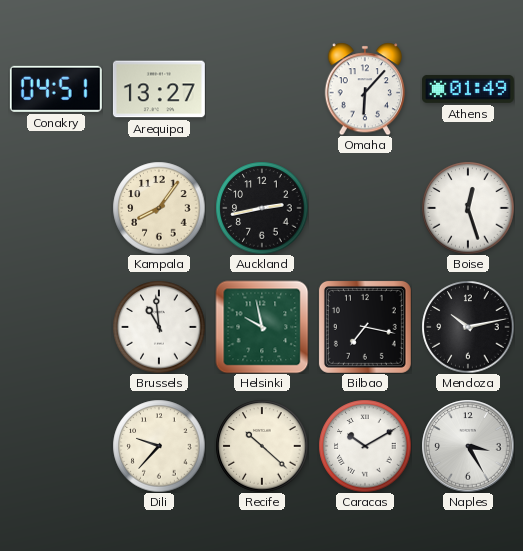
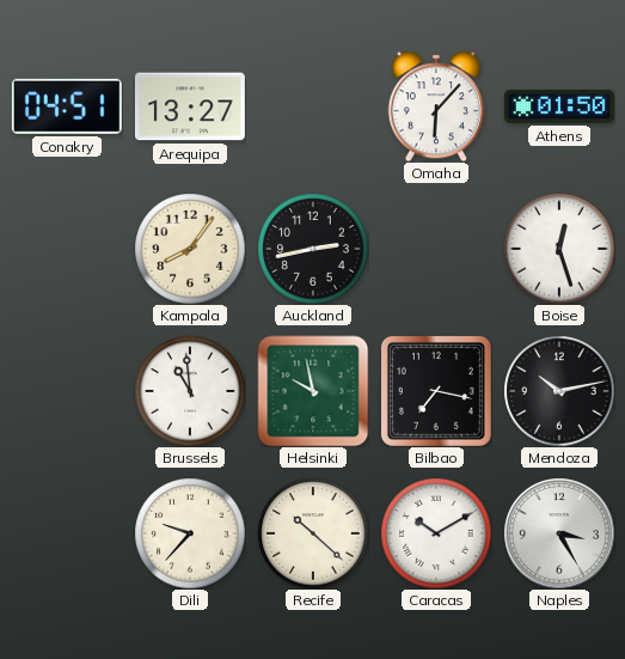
Athens: 01:49 -> 01:50 (559, 106)
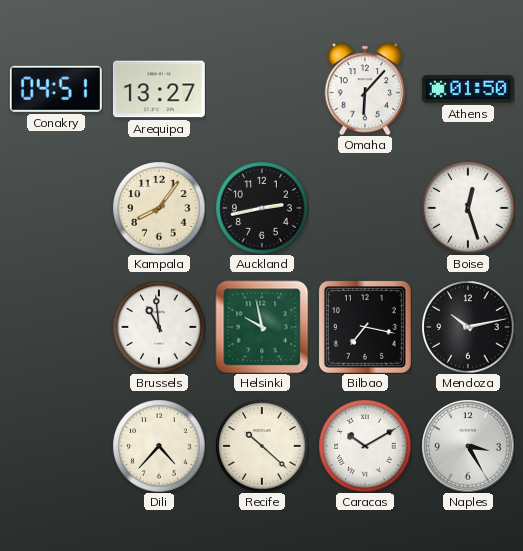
Dili: 9:37 -> 4:37 (159, 446)
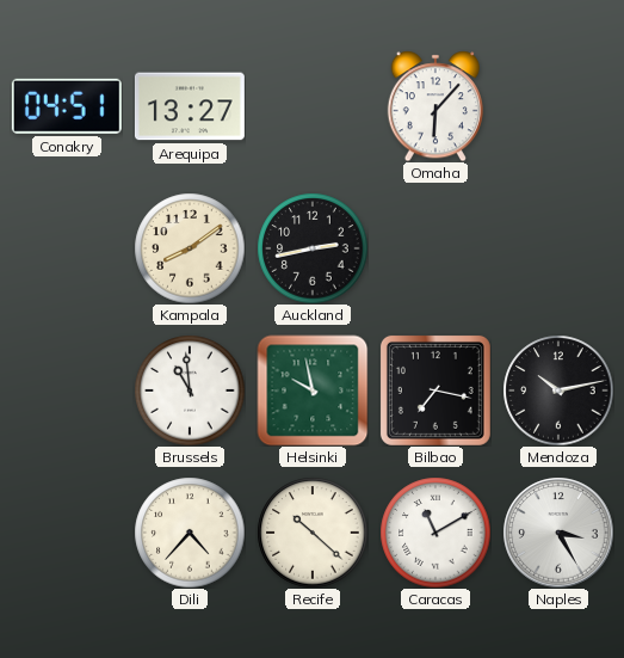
Athens: 01:50 -> none (468, 89)
Kampala: 8:06 -> 8:09 (190, 248)
Boise: 12:27 -> none (468, 208)
Caracas: 10:10 -> 11:10 (435, 533)
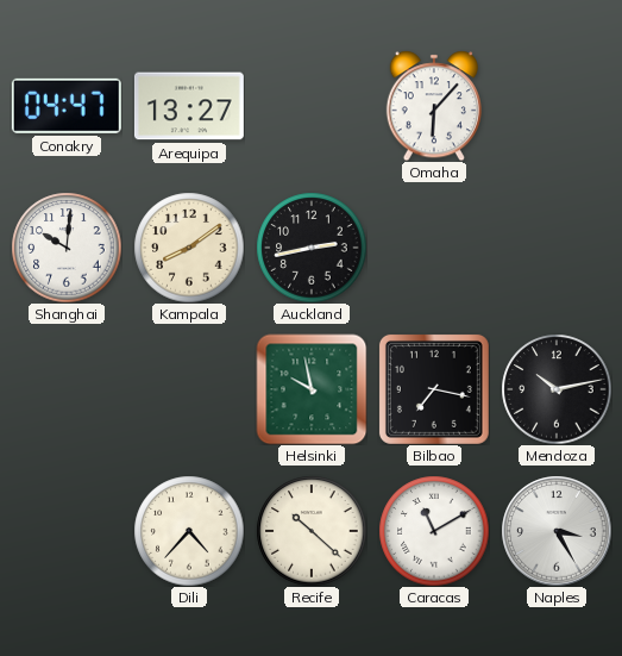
Conakry: 04:51 -> 04:47 (67, 106)
Shanghai: none -> 10:01 (67, 248)
Brussels: 10:59 -> none (190, 391)
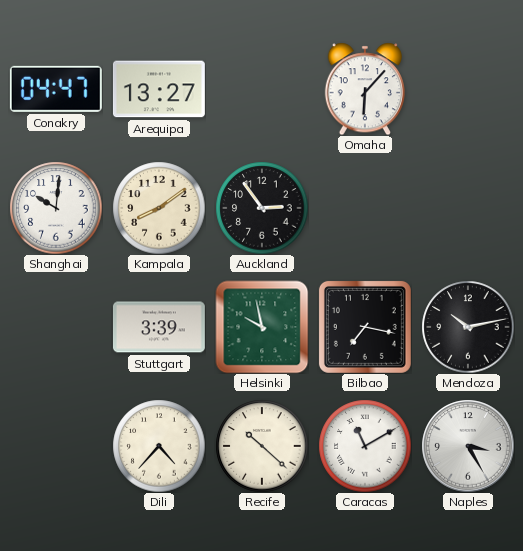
Auckland: 2:43 -> 2:54 (262, 208)
Stuttgart: none -> 3:39 (159, 327)
